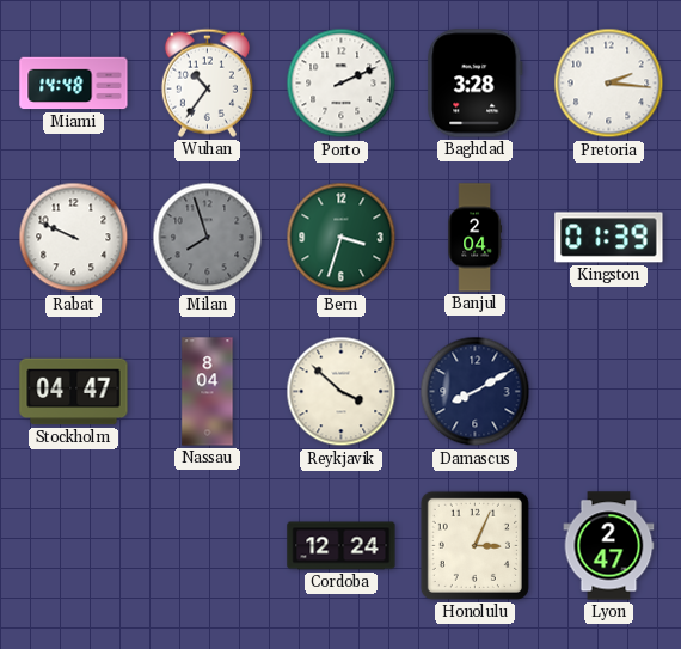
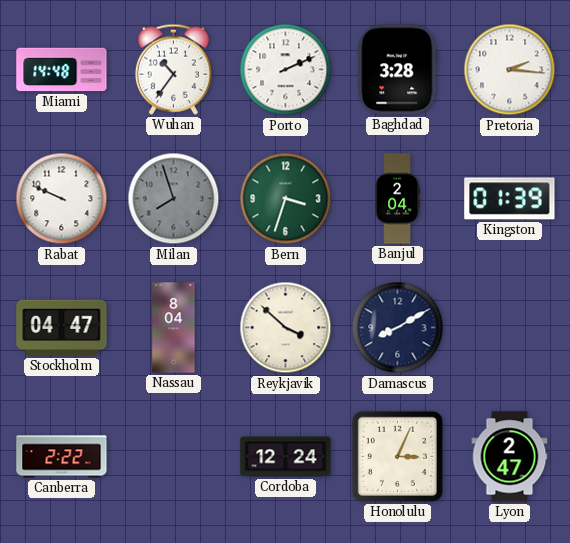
Canberra: none -> 2:22 (62, 457)
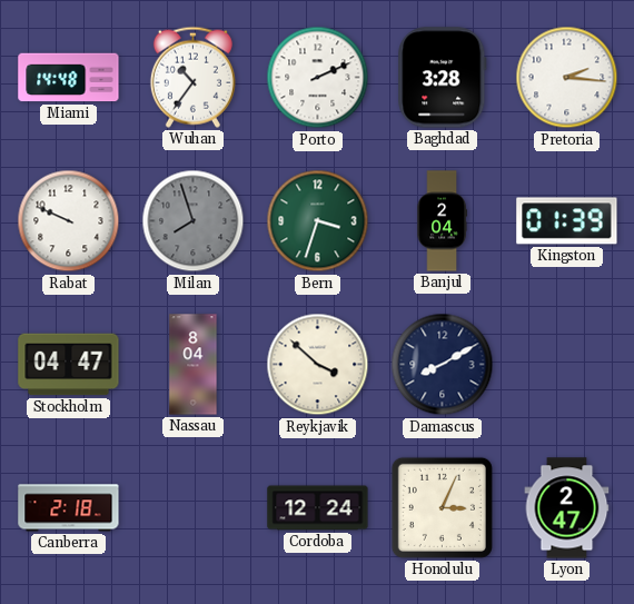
Canberra: 2:22 -> 2:18 (69, 508)
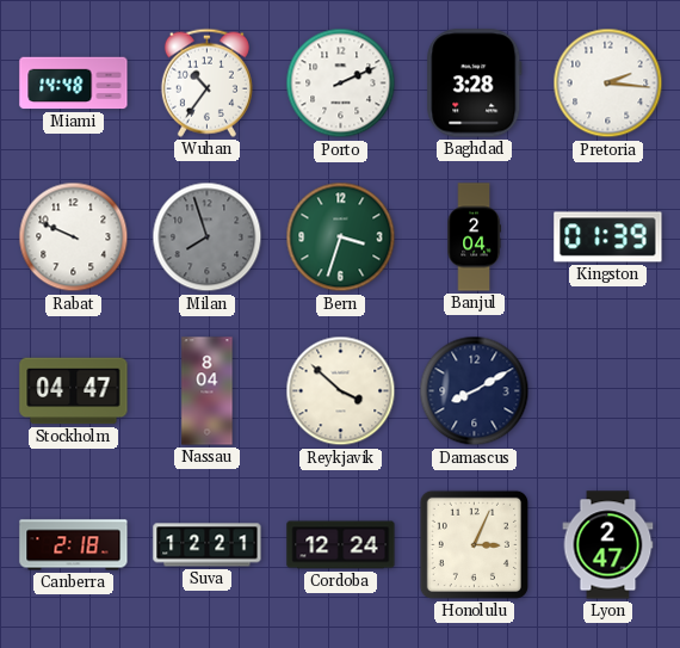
Suva: none -> 12:21 (208, 545)
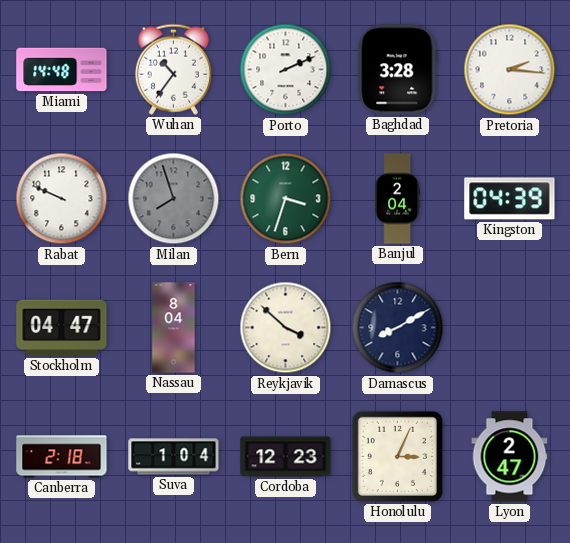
Kingston: 01:39 -> 04:39 (510, 199)
Suva: 12:21 -> 1:04 (174, 457)
Cordoba: 12:24 -> 12:23 (286, 457)
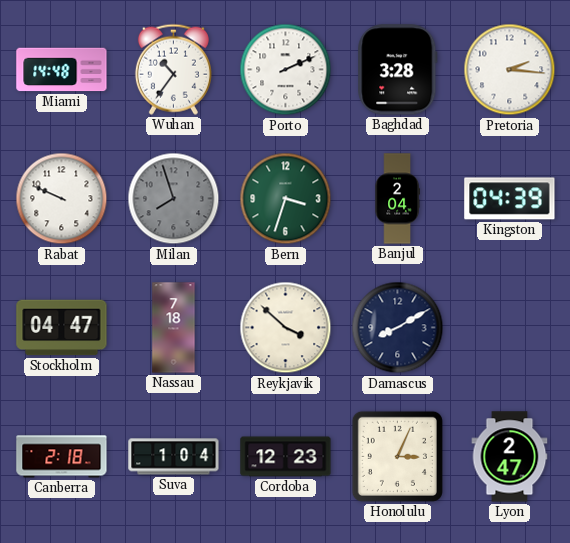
Nassau: 8:04 -> 7:18 (174, 328)
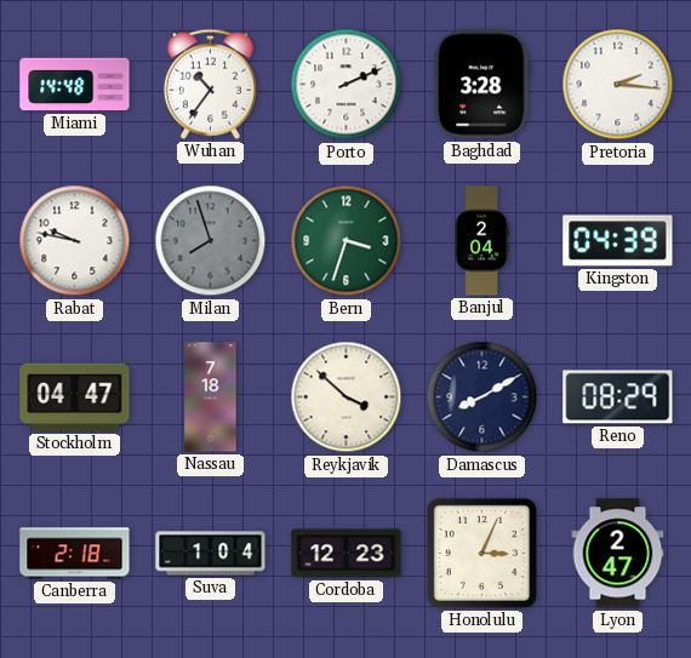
Rabat: 9:49 -> 9:47 (75, 241)
Reno: none -> 08:29 (618, 397)
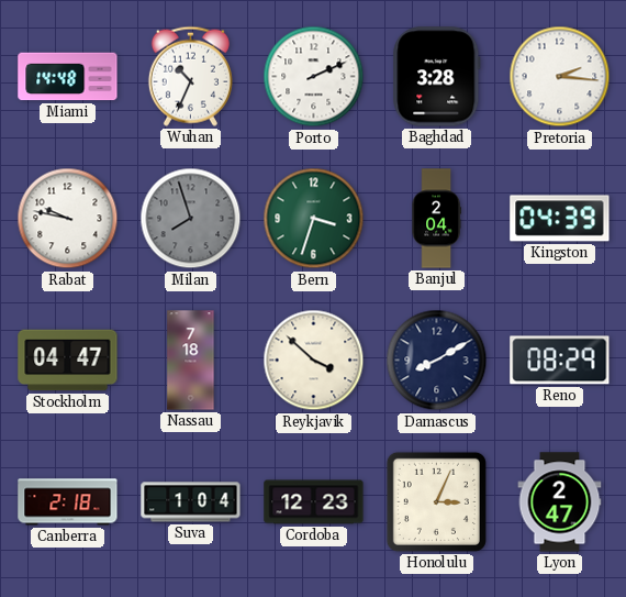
Wuhan: 10:36 -> 10:34 (190, 76)
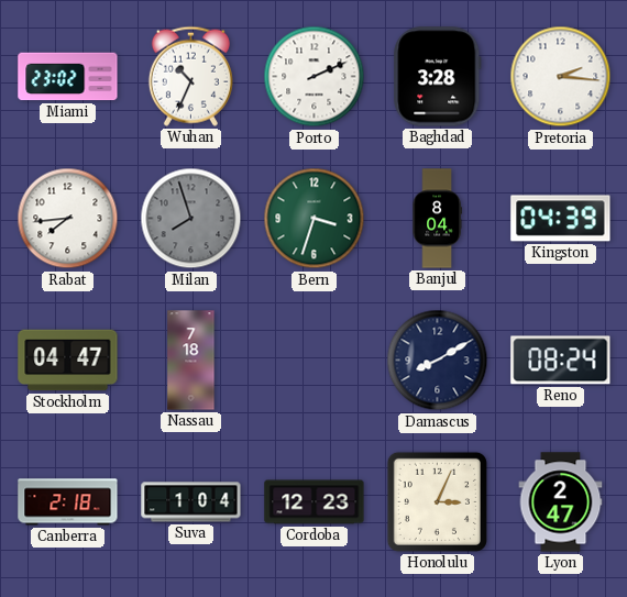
Miami: 14:48 -> 23:02 (68, 77)
Rabat: 9:47 -> 7:44 (68, 219)
Banjul: 2:04 -> 8:04 (437, 219)
Reykjavik: 3:52 -> none (314, 361)
Reno: 08:29 -> 08:24 (561, 361)
